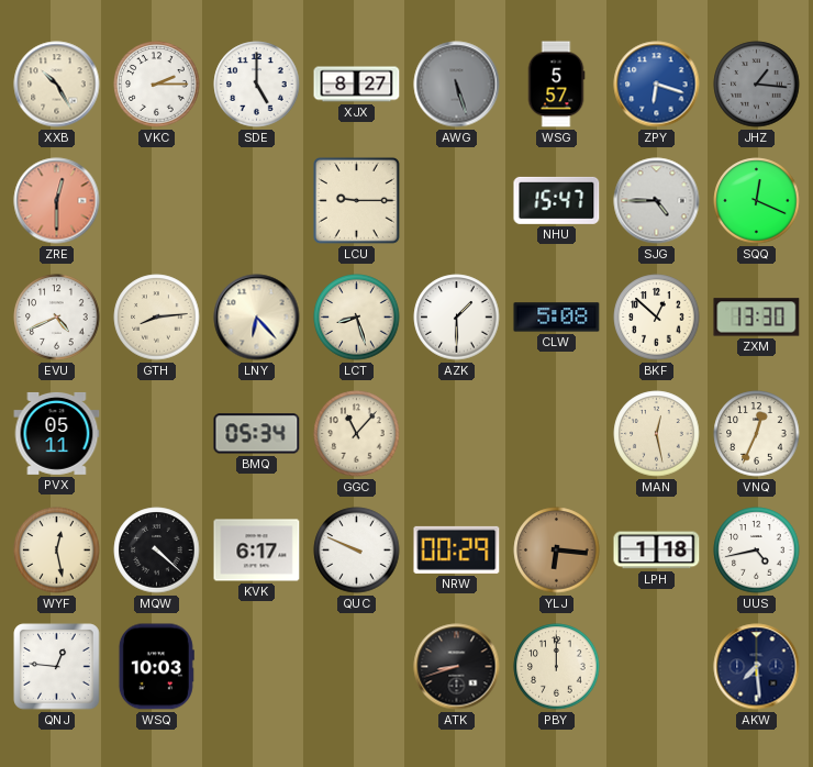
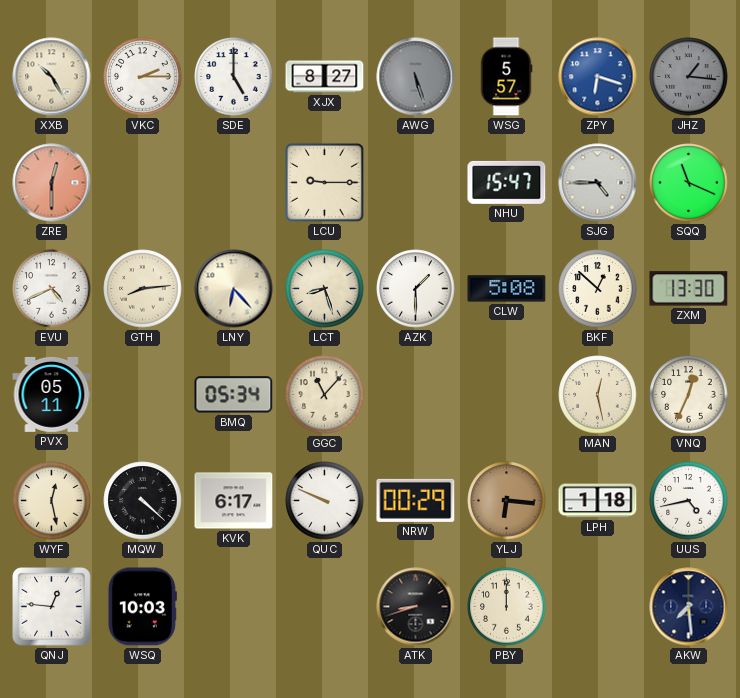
SQQ: 12:19 -> 11:19 (689, 183)
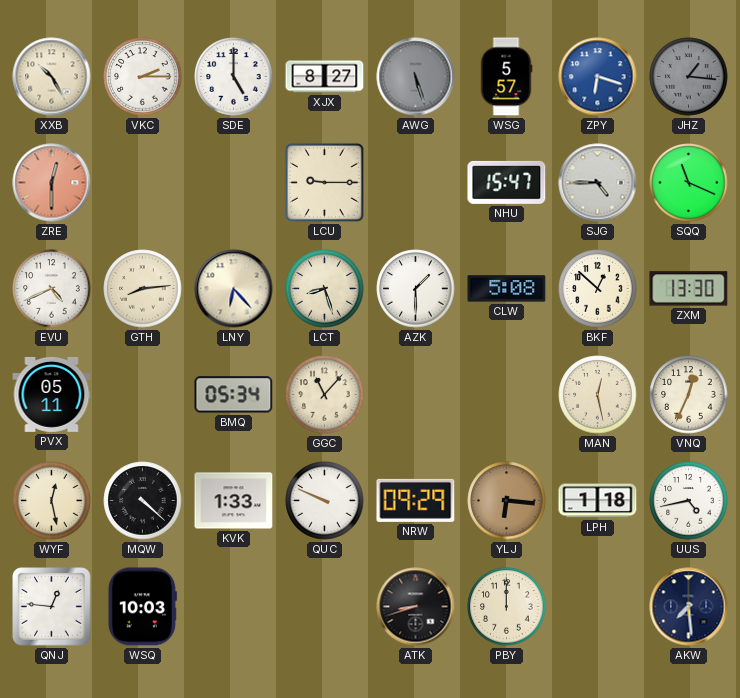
KVK: 6:17 -> 1:33 (234, 501)
NRW: 00:29 -> 09:29 (416, 500)
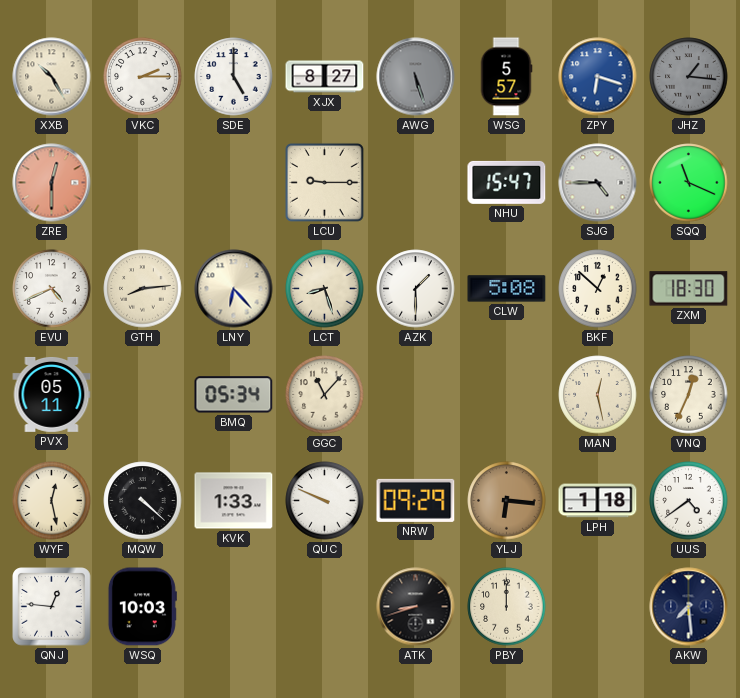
ZXM: 13:30 -> 18:30 (689, 289)
UUS: 4:43 -> 4:39 (689, 501)
